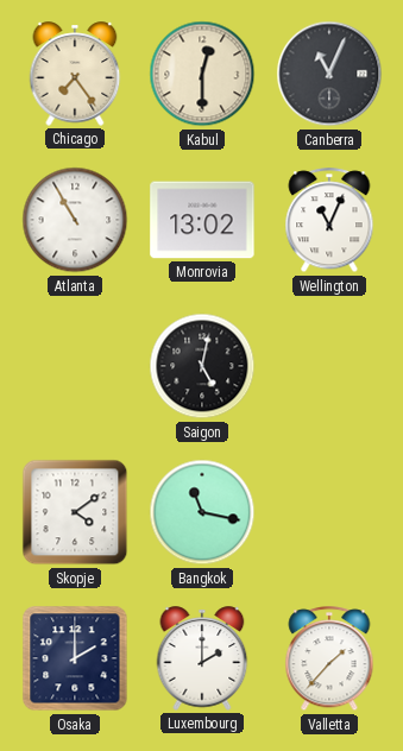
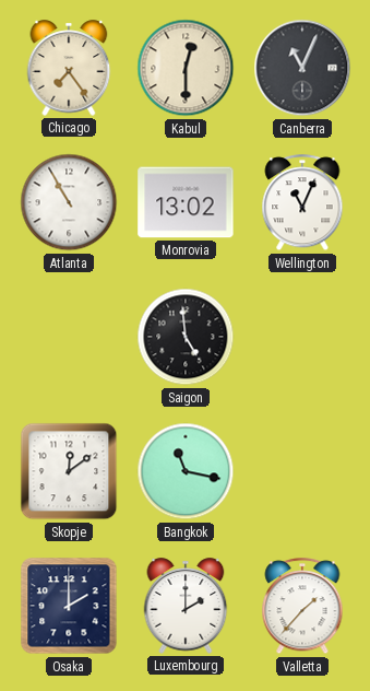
Saigon: 5:02 -> 4:59 (186, 337)
Skopje: 4:09 -> 12:09 (69, 471)
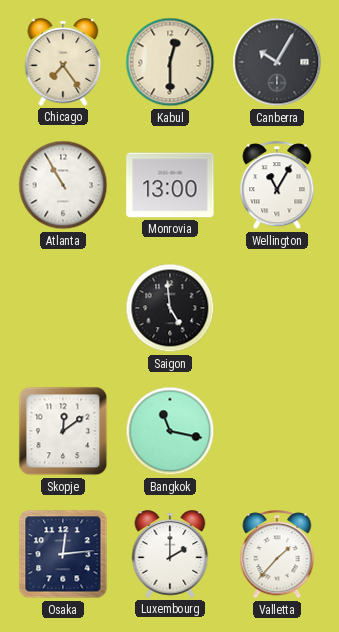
Canberra: 11:04 -> 10:05 (277, 62)
Monrovia: 13:02 -> 13:00 (170, 185)
Wellington: 11:04 -> 11:05 (277, 186)
Osaka: 2:00 -> 12:14 (63, 554)
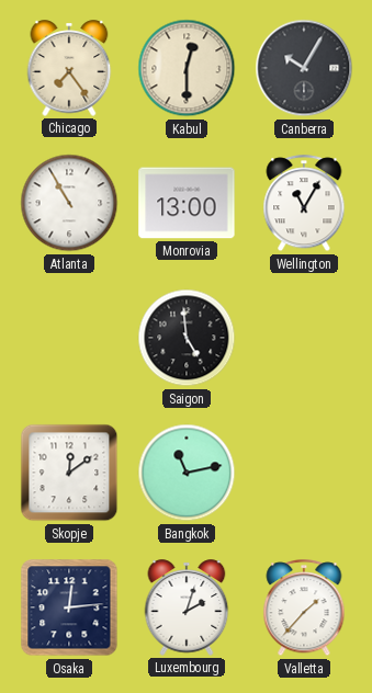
Bangkok: 11:17 -> 11:13 (187, 473)
Luxembourg: 2:00 -> 2:03 (187, 607)
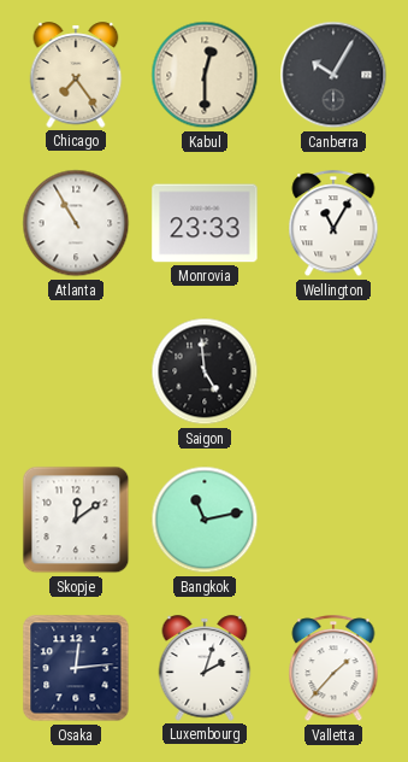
Monrovia: 13:00 -> 23:33 (205, 223)
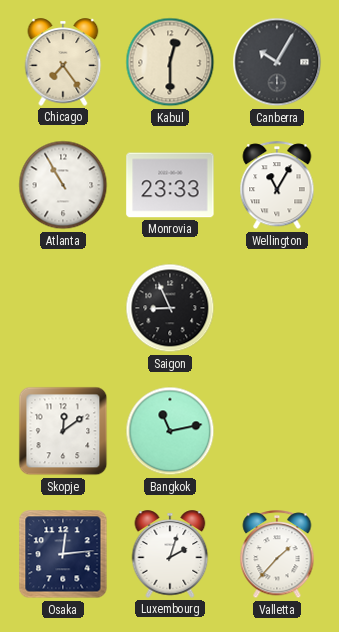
Saigon: 4:59 -> 8:56 (170, 308)
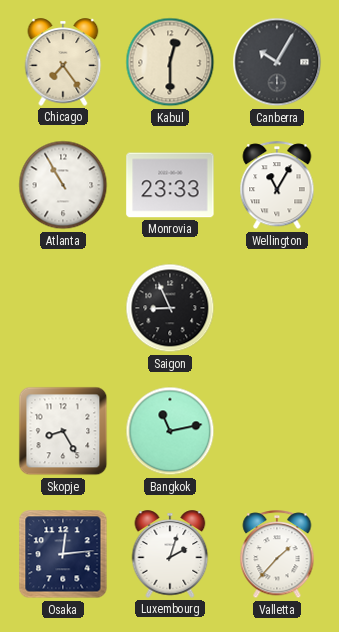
Skopje: 12:09 -> 8:25 (63, 431)
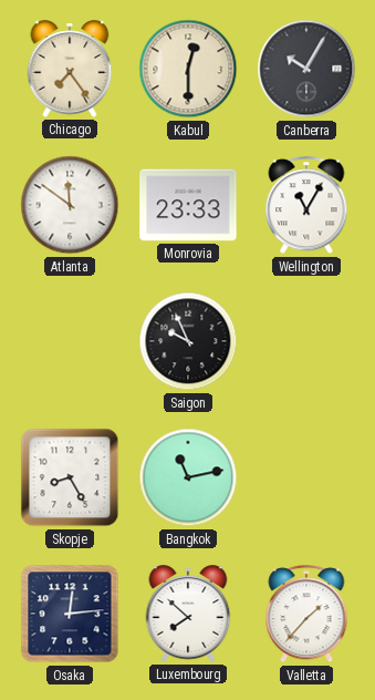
Atlanta: 10:55 -> 11:51 (70, 205)
Saigon: 8:56 -> 9:56 (188, 341)
Luxembourg: 2:03 -> 7:52 (188, 614)
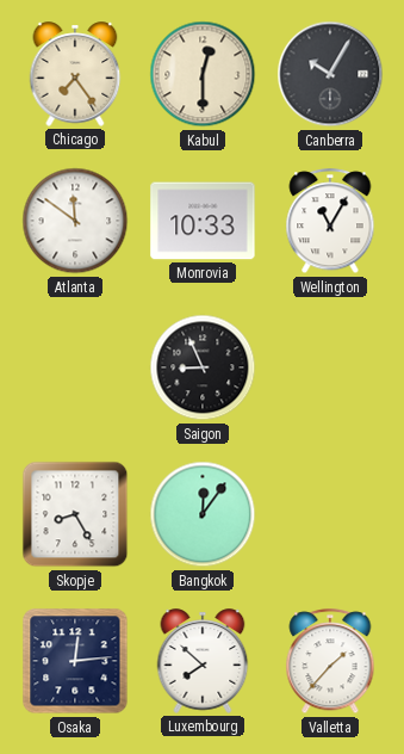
Monrovia: 23:33 -> 10:33 (203, 221)
Saigon: 9:56 -> 8:56 (203, 367)
Bangkok: 11:13 -> 12:06 (203, 514)
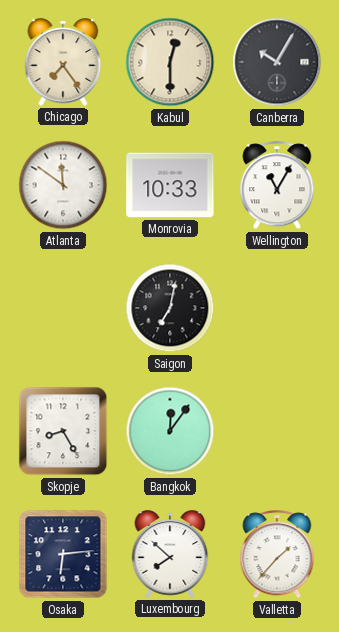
Saigon: 8:56 -> 7:02 (170, 308)
Osaka: 12:14 -> 6:14 (63, 554)
